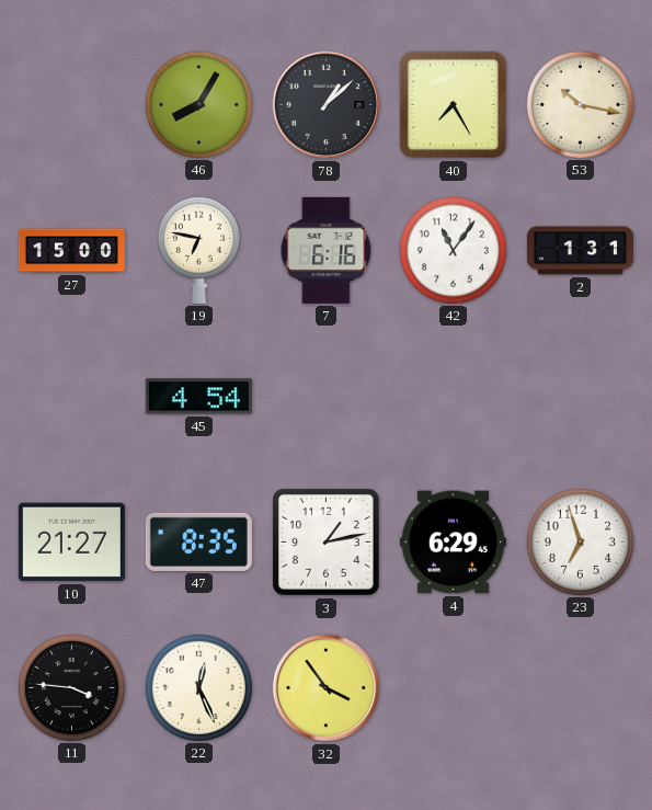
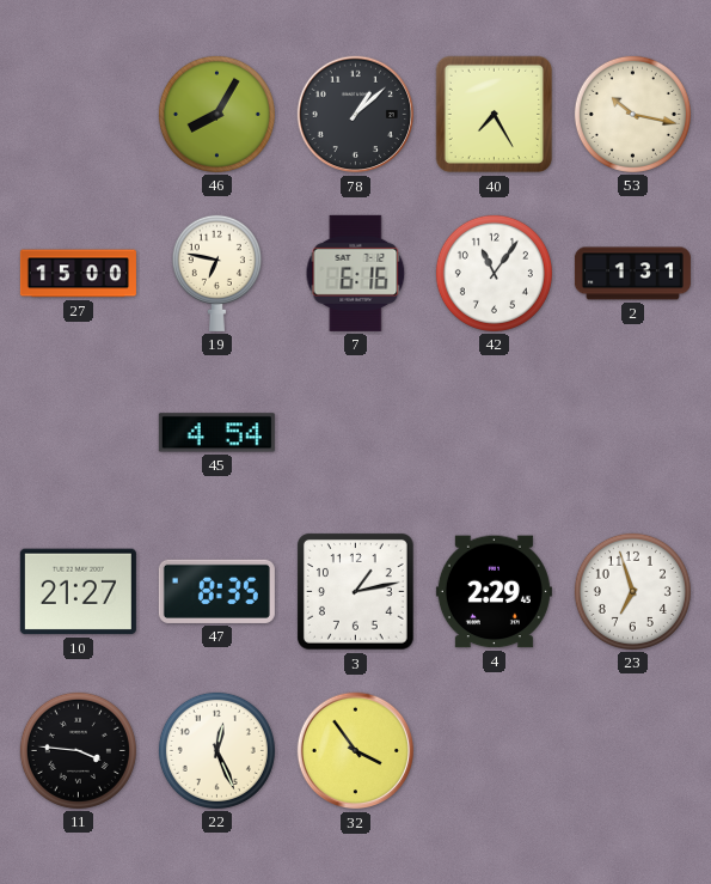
4: 6:29 -> 2:29 (494, 592)
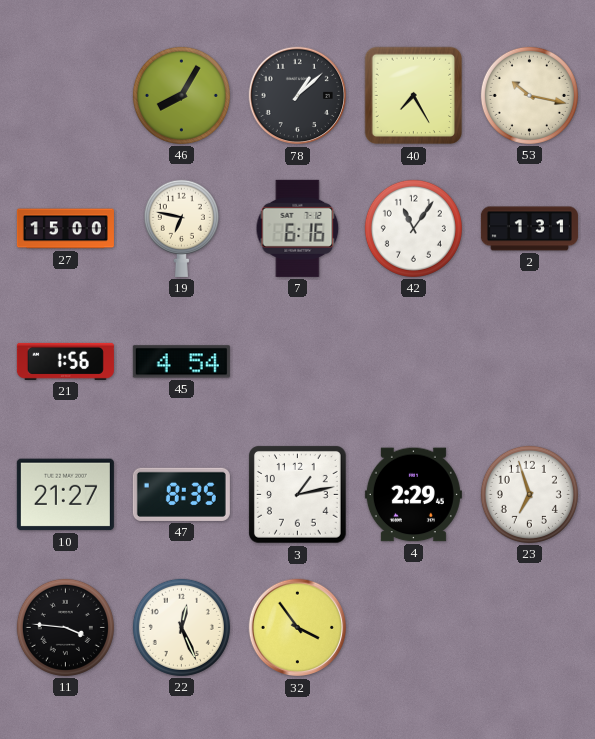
21: none -> 1:56 (65, 361)
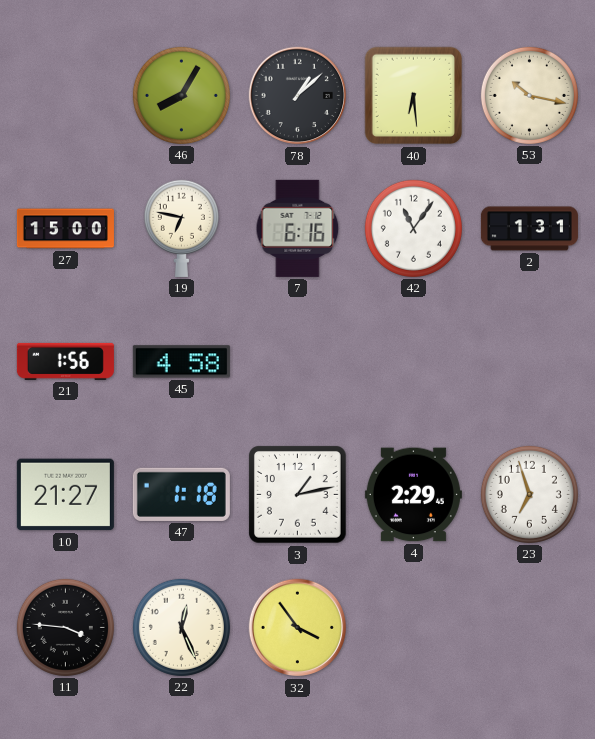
40: 7:25 -> 6:29 (414, 96)
45: 4:54 -> 4:58 (181, 362)
47: 8:35 -> 1:18 (181, 494)
